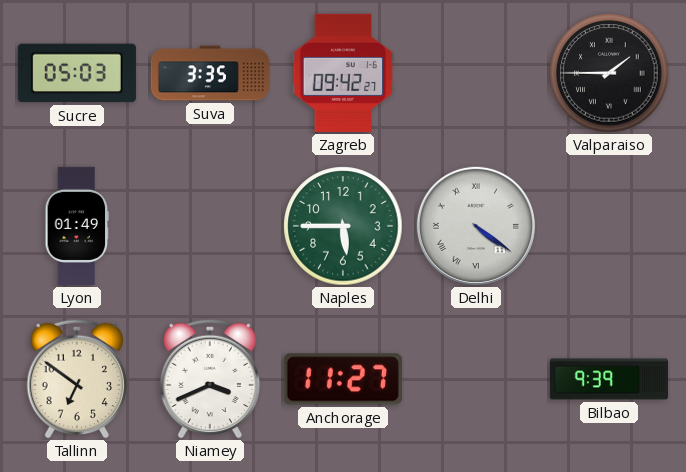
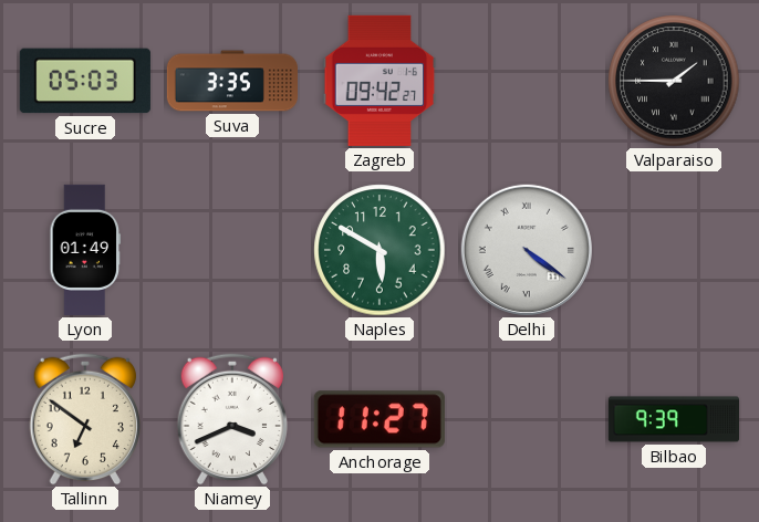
Naples: 5:45 -> 5:50 (379, 250)
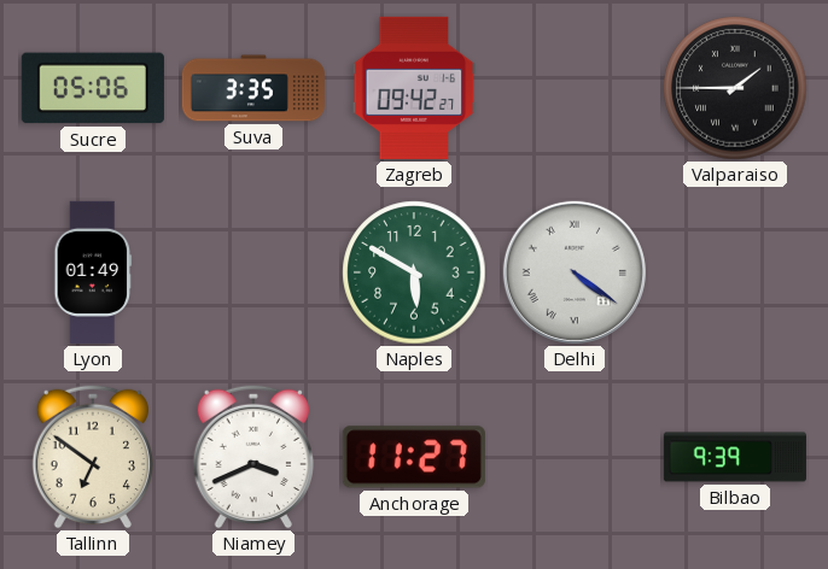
Sucre: 05:03 -> 05:06 (93, 88)
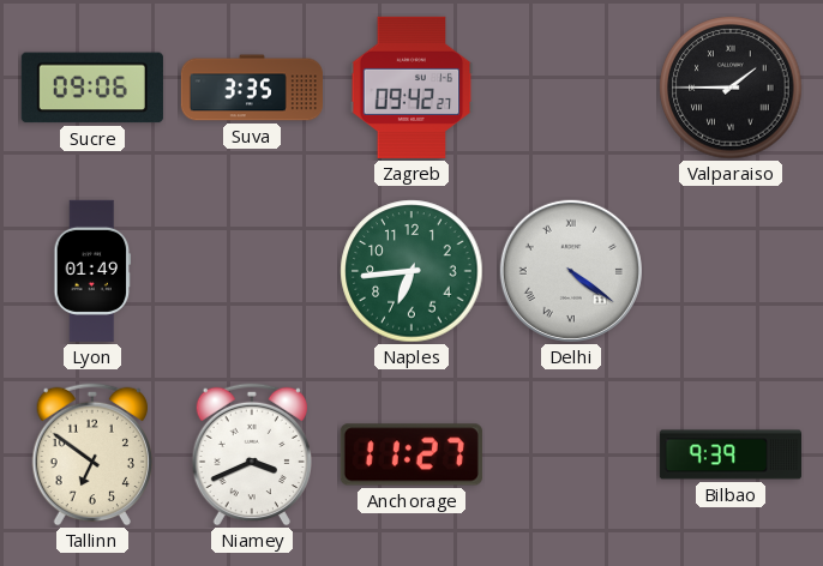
Sucre: 05:06 -> 09:06 (92, 88)
Naples: 5:50 -> 6:44 (411, 271)
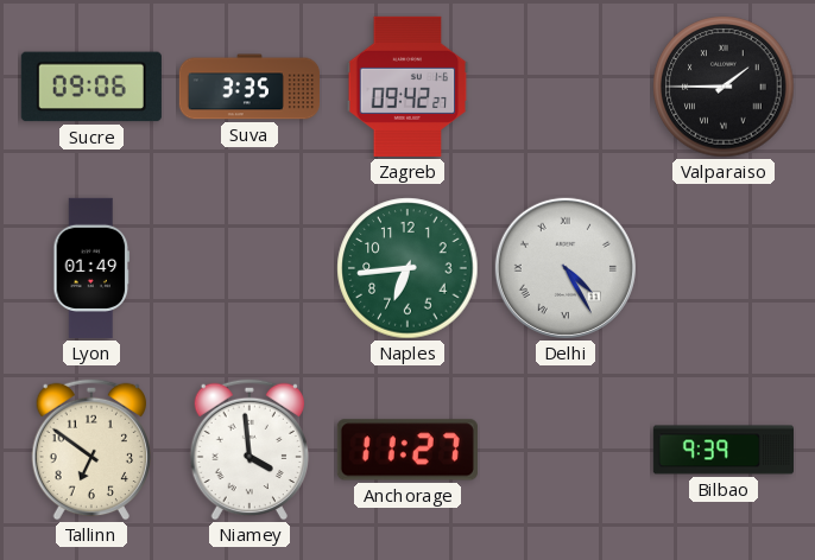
Delhi: 4:21 -> 4:25 (566, 268)
Niamey: 3:41 -> 3:59 (249, 450)
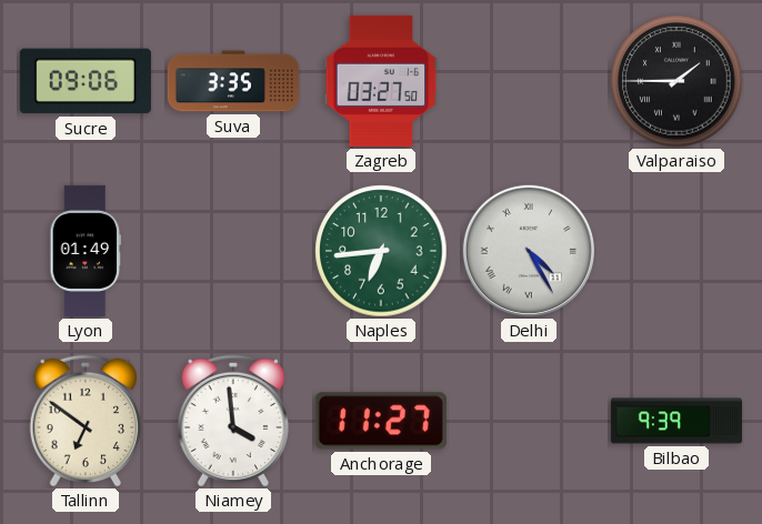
Zagreb: 09:42 -> 03:27 (381, 81)
